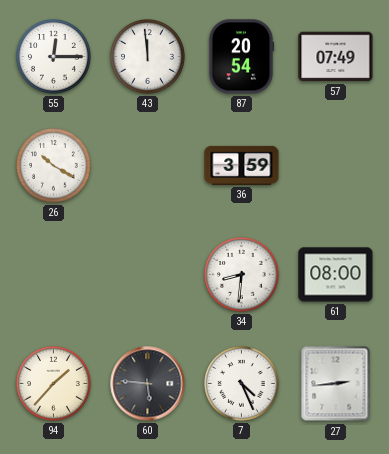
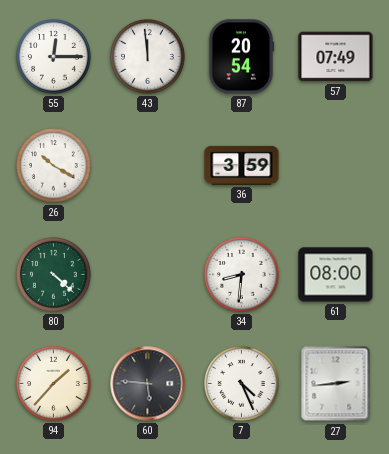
80: none -> 4:22 (54, 275)
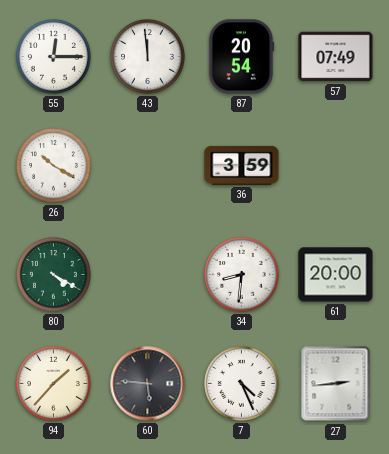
80: 4:22 -> 4:20 (54, 275)
61: 08:00 -> 20:00 (336, 275)
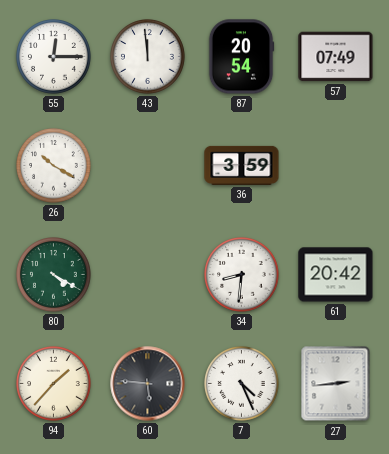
61: 20:00 -> 20:42 (336, 275)
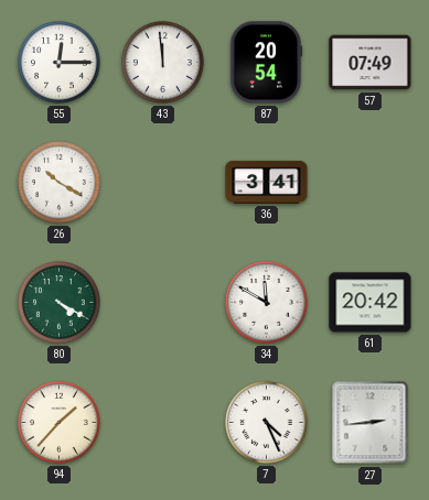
36: 3:59 -> 3:41 (267, 182)
34: 8:31 -> 11:50 (267, 303)
60: 5:46 -> none (148, 384)
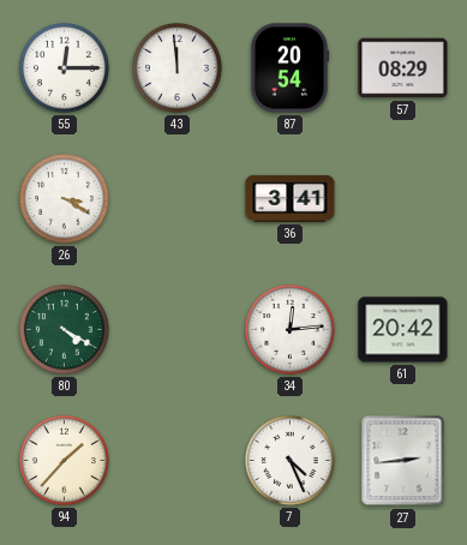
57: 07:49 -> 08:29 (403, 68)
26: 10:20 -> 3:20 (65, 199)
34: 11:50 -> 12:14 (291, 330)
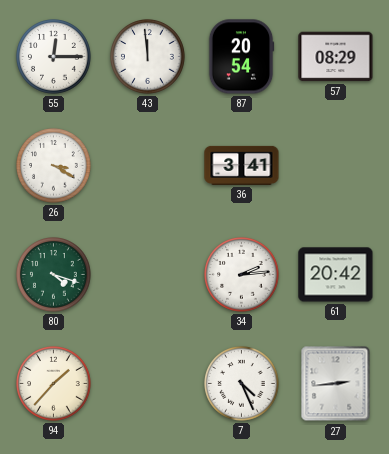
80: 4:20 -> 4:18 (54, 275)
34: 12:14 -> 2:14 (242, 275)
